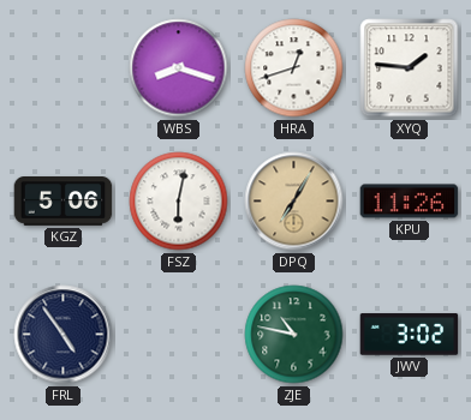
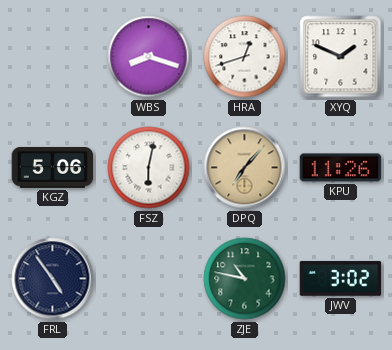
XYQ: 1:46 -> 1:49 (341, 57)
DPQ: 7:05 -> 7:07 (245, 168)
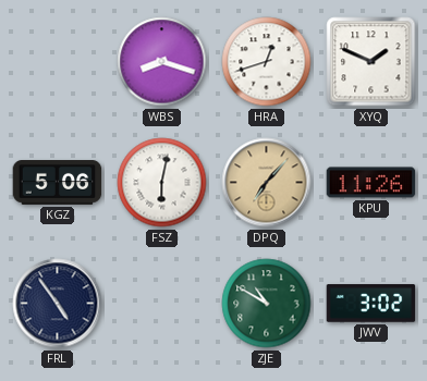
ZJE: 10:47 -> 10:50 (267, 304)
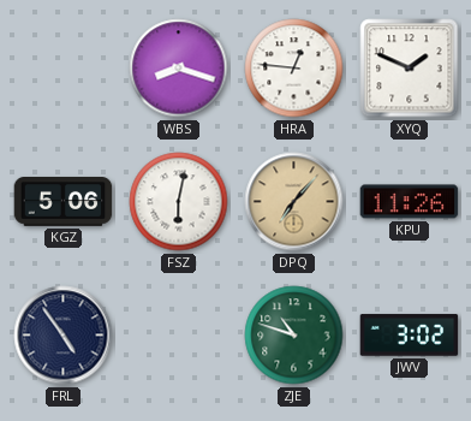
HRA: 12:42 -> 12:46 (294, 69)
ZJE: 10:50 -> 10:48 (294, 336)
